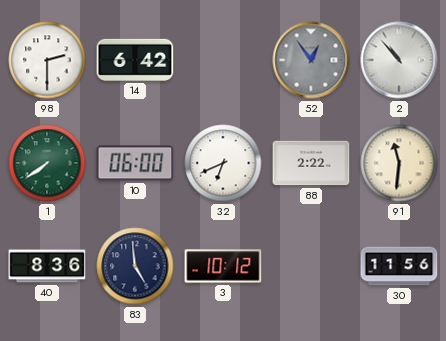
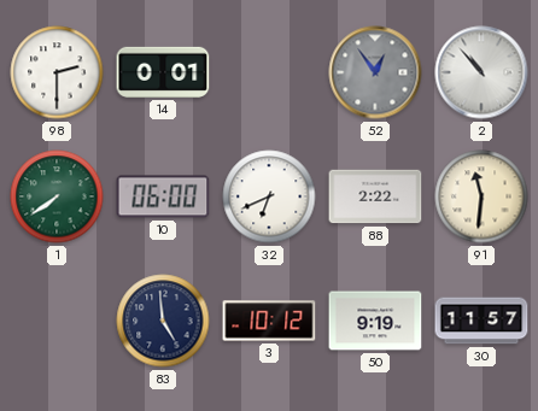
14: 6:42 -> 0:01 (163, 72)
40: 8:36 -> none (47, 266)
50: none -> 9:19 (375, 321)
30: 11:56 -> 11:57 (481, 321)
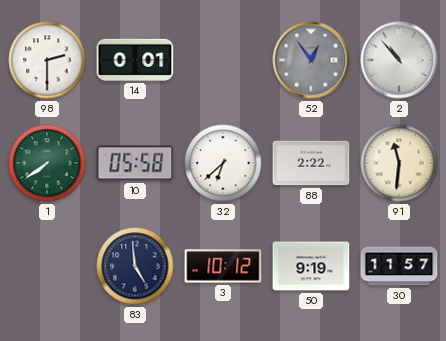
10: 06:00 -> 05:58 (135, 163)
32: 6:41 -> 6:38 (223, 163)
